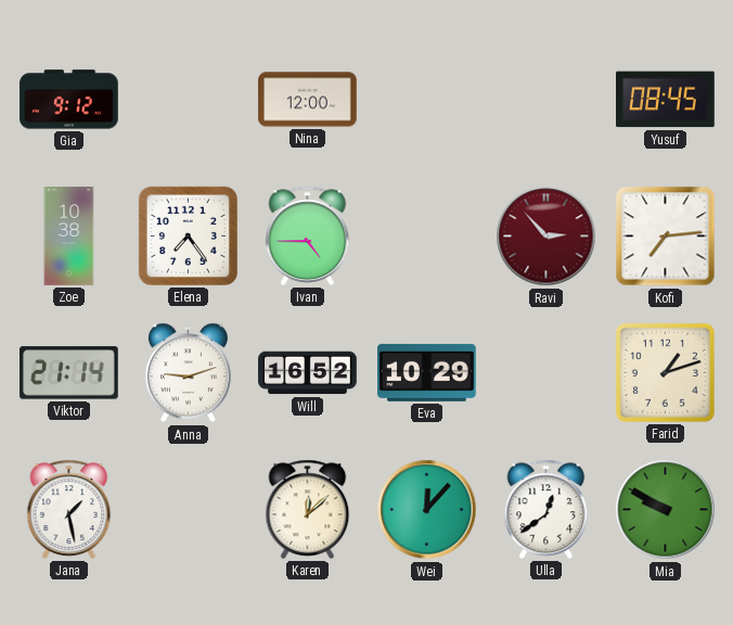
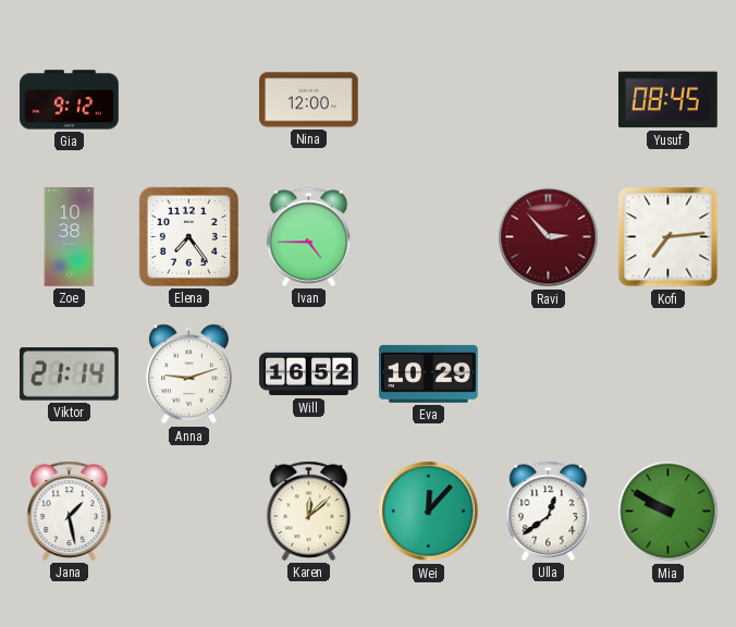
Farid: 1:12 -> none (665, 372)
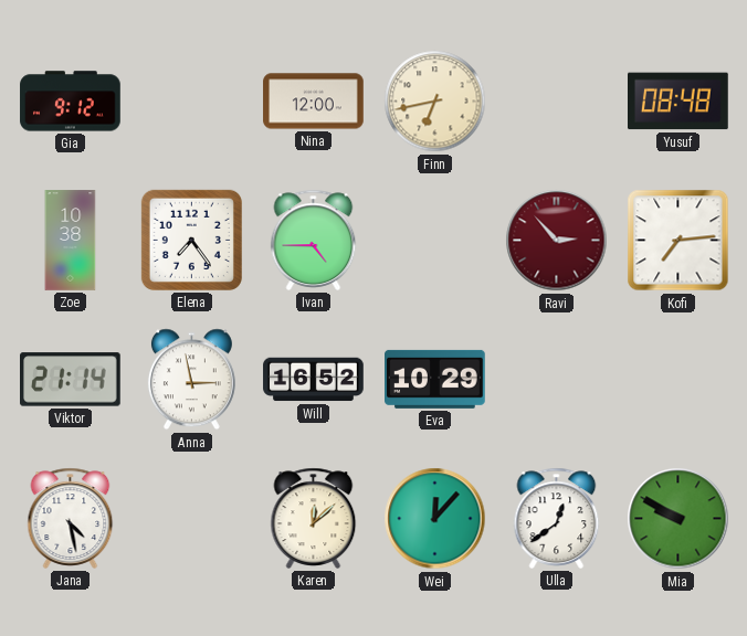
Finn: none -> 6:43 (435, 102)
Yusuf: 08:45 -> 08:48 (678, 102)
Anna: 9:12 -> 2:58 (191, 380)
Jana: 1:28 -> 4:28 (71, 518)
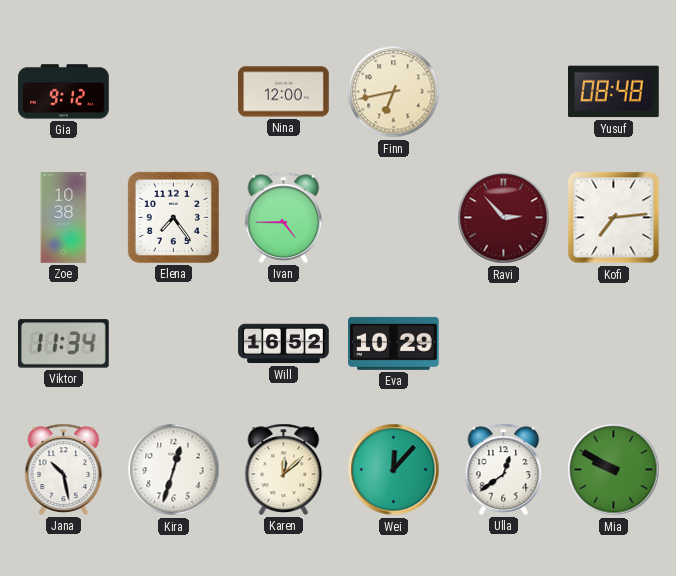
Viktor: 21:14 -> 11:34 (64, 344)
Anna: 2:58 -> none (191, 380)
Jana: 4:28 -> 10:28 (64, 469)
Kira: none -> 12:33 (174, 470)
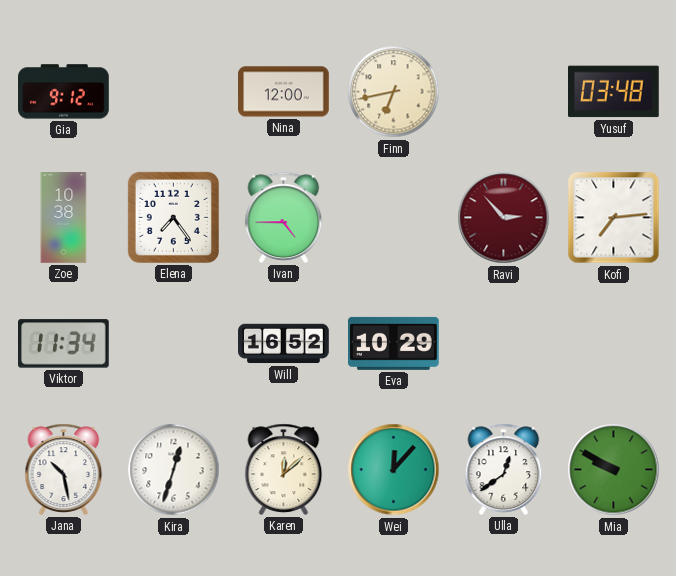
Yusuf: 08:48 -> 03:48 (614, 92)
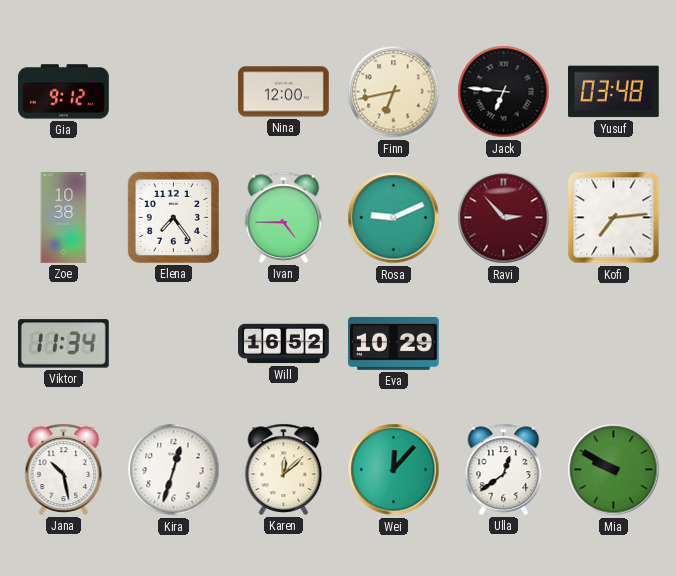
Jack: none -> 6:46 (504, 92)
Rosa: none -> 9:11 (394, 218)
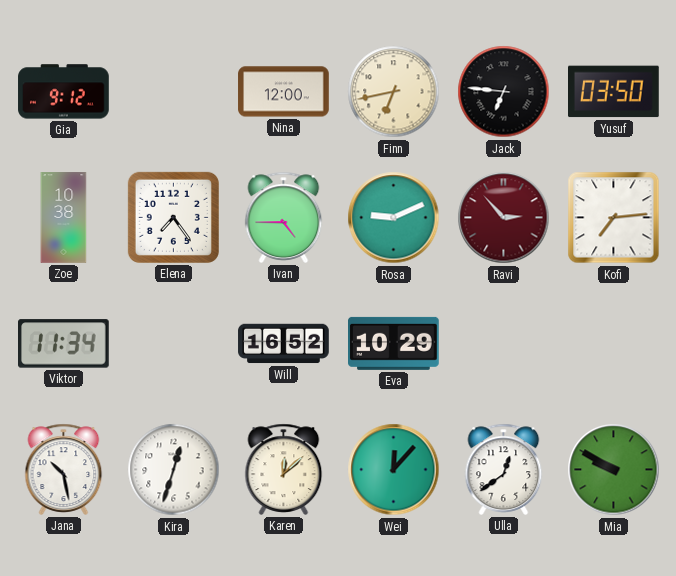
Yusuf: 03:48 -> 03:50 (614, 92)
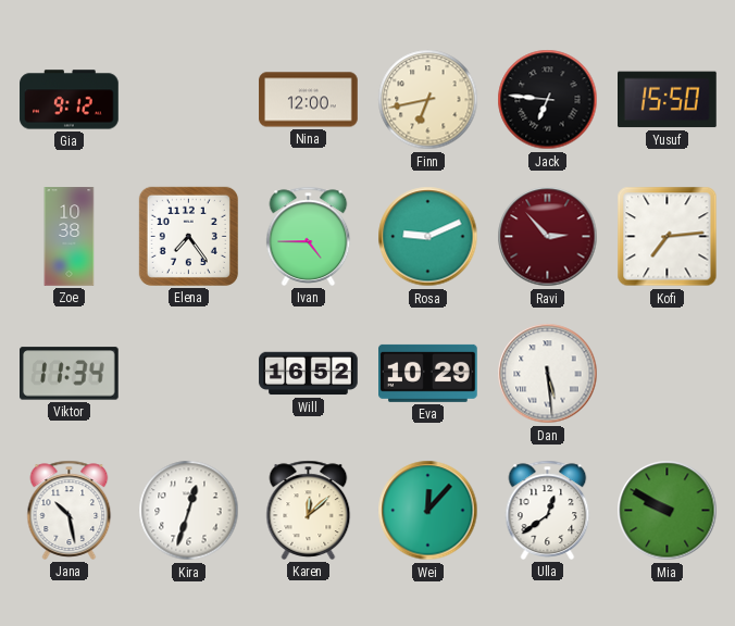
Yusuf: 03:50 -> 15:50 (668, 100)
Dan: none -> 5:29 (548, 374)
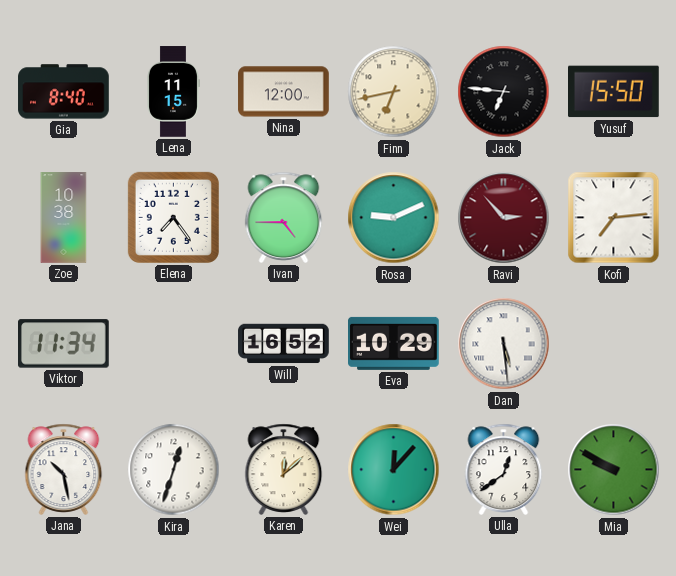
Gia: 9:12 -> 8:40 (64, 92)
Lena: none -> 11:15 (173, 92)
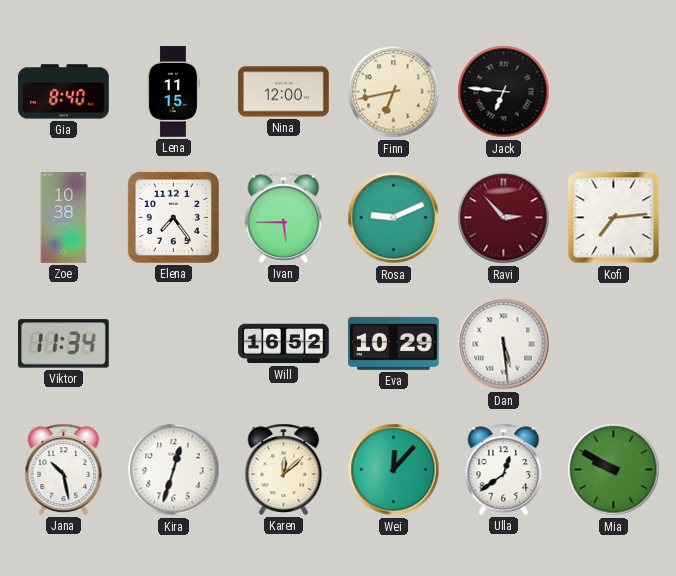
Yusuf: 15:50 -> none (614, 92)
Ivan: 4:45 -> 5:45 (284, 217)
